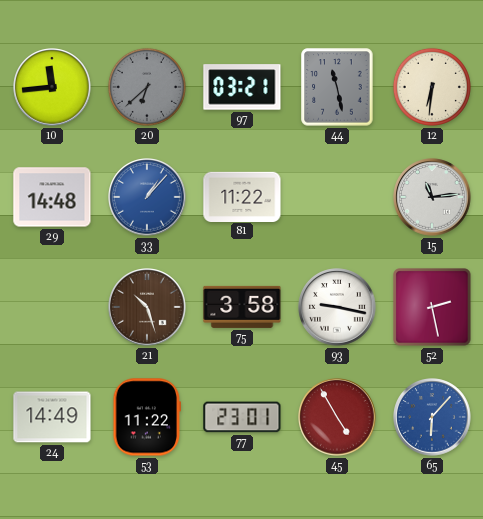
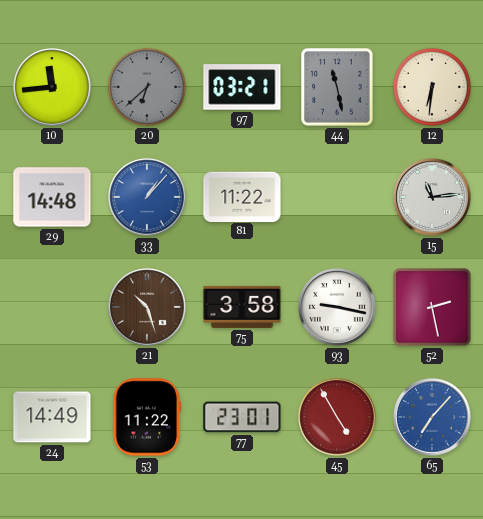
65: 6:07 -> 7:07 (432, 417)
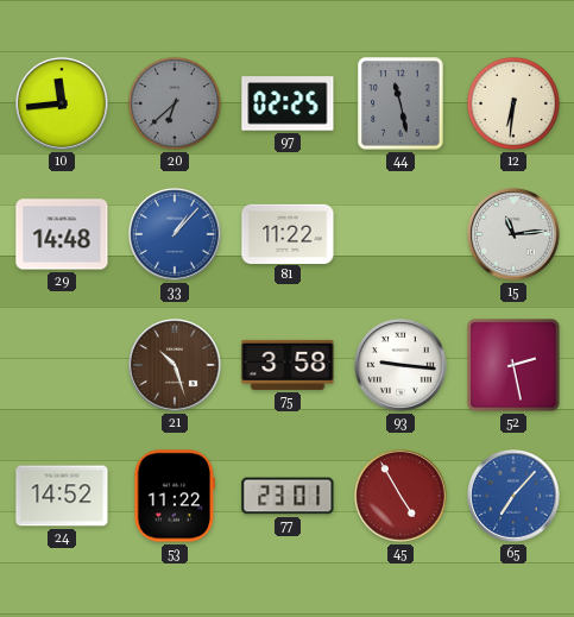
97: 03:21 -> 02:25 (288, 103)
93: 9:17 -> 9:16 (400, 365)
24: 14:49 -> 14:52 (62, 496)
